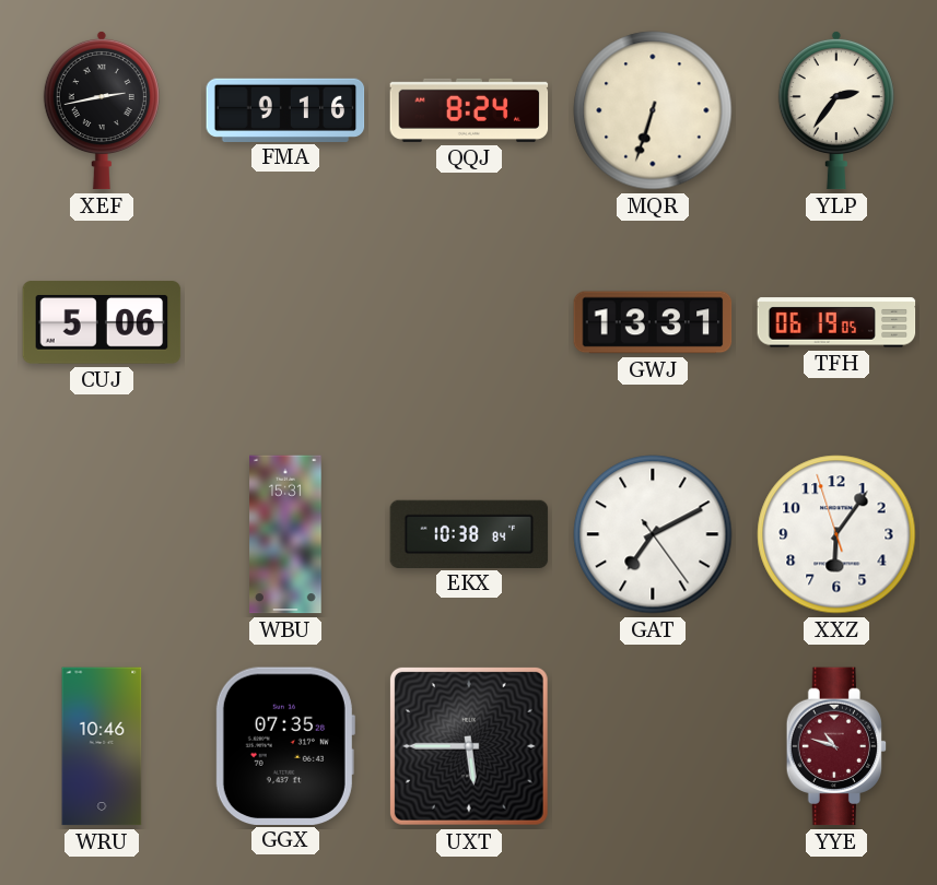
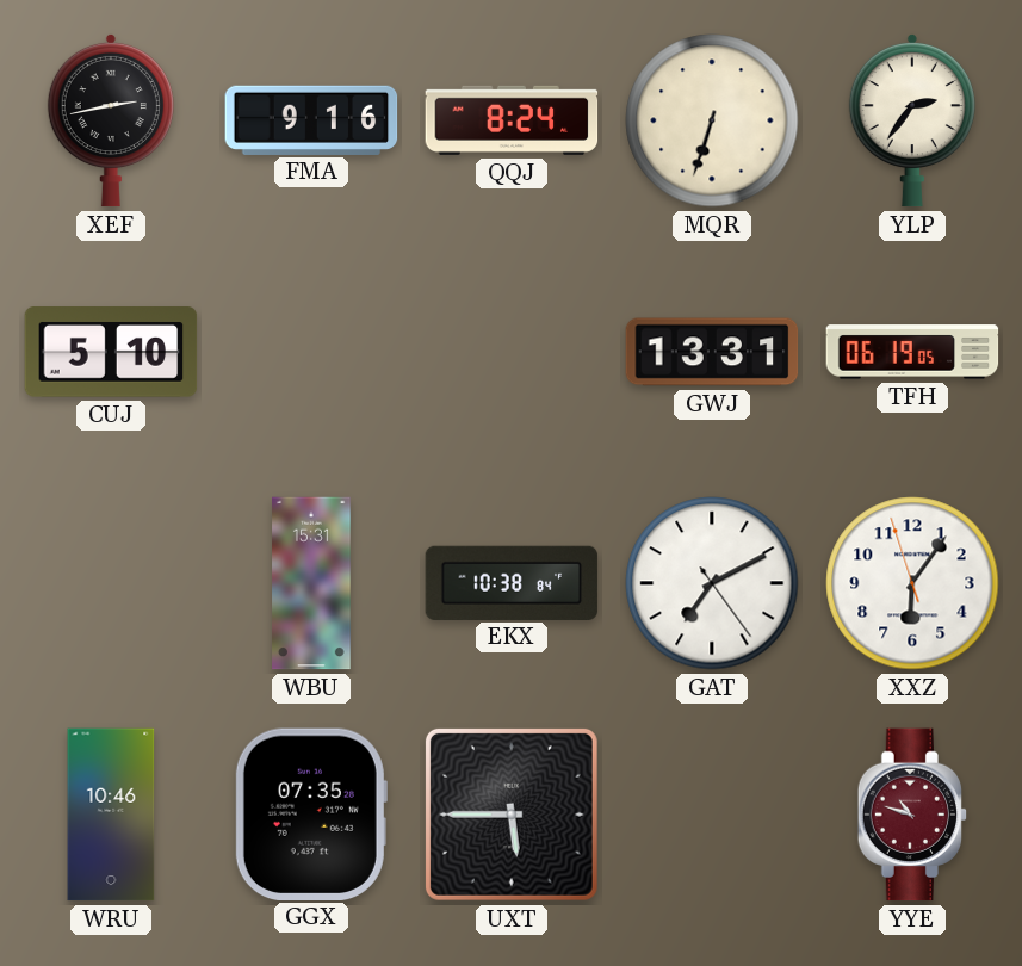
CUJ: 5:06 -> 5:10 (111, 352)
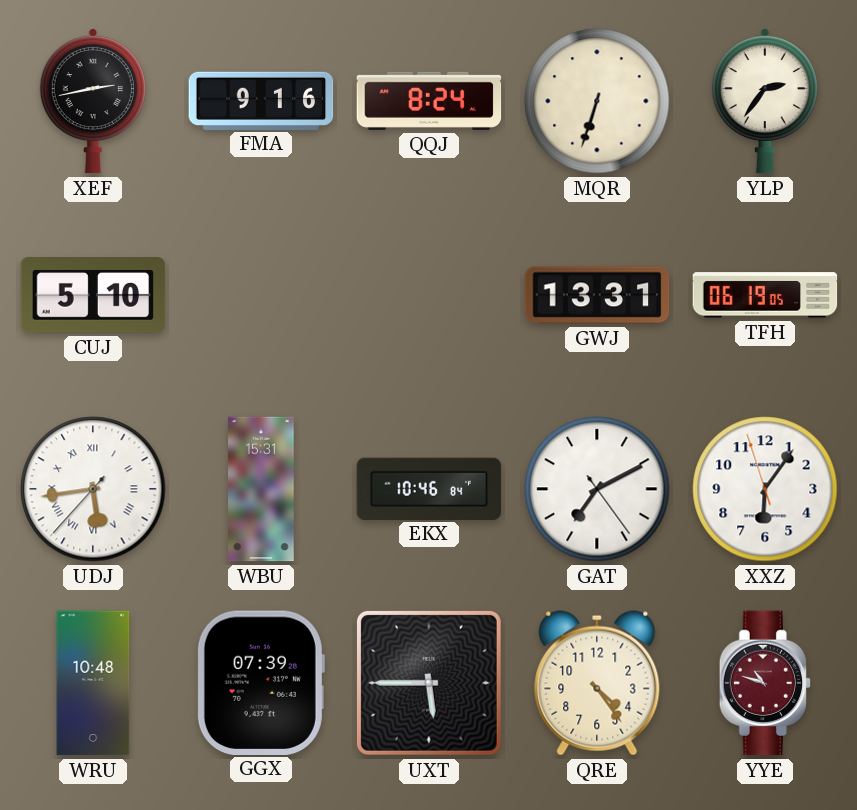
UDJ: none -> 5:43 (93, 489)
EKX: 10:38 -> 10:46 (429, 488)
WRU: 10:46 -> 10:48 (93, 683)
GGX: 07:35 -> 07:39 (260, 682)
QRE: none -> 4:24 (597, 683)
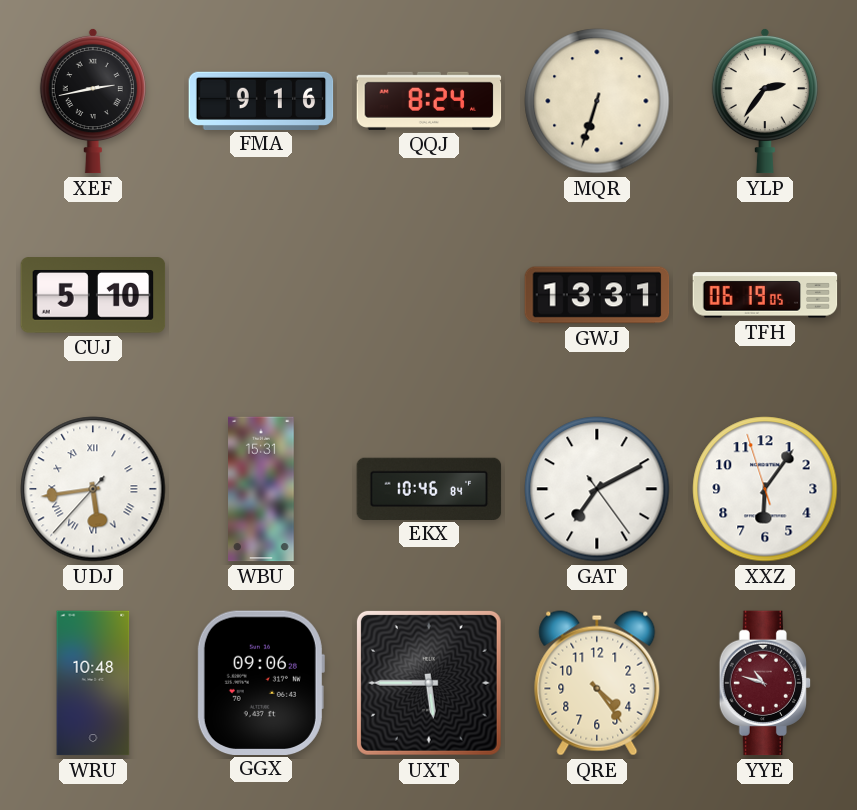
GGX: 07:39 -> 09:06 (260, 682)
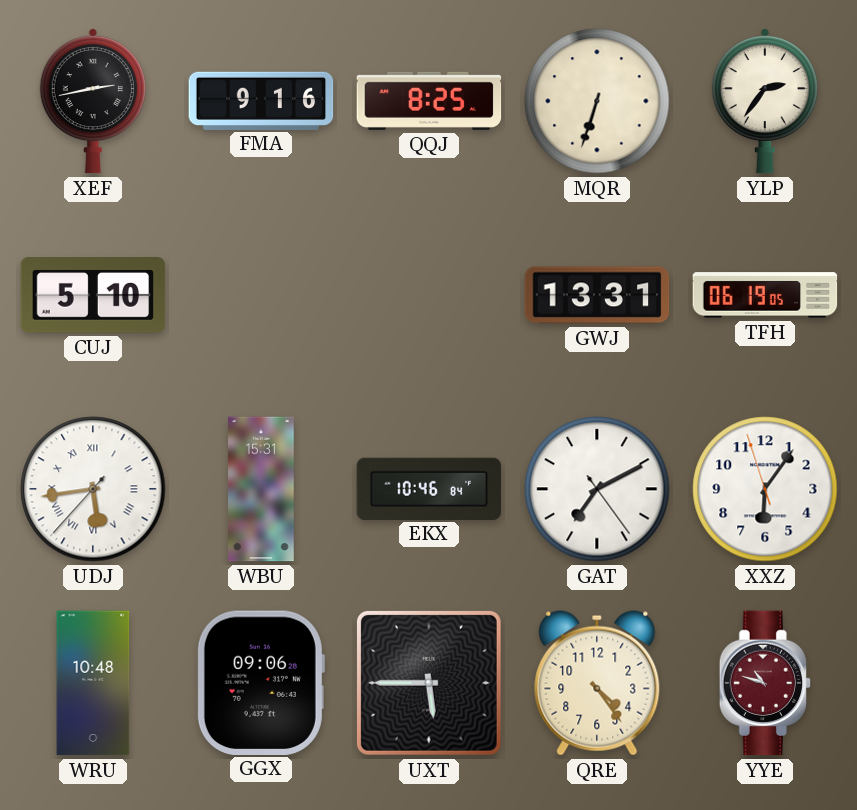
QQJ: 8:24 -> 8:25 (429, 101)
